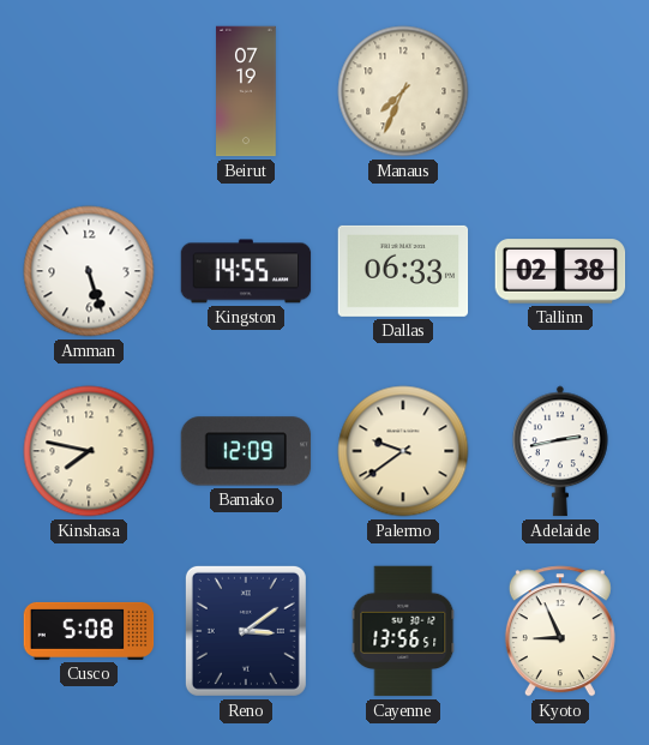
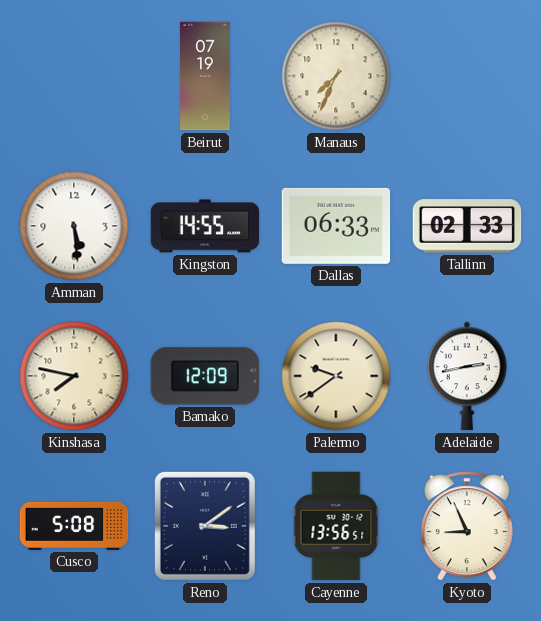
Amman: 5:27 -> 5:29 (74, 226)
Tallinn: 02:38 -> 02:33 (467, 226)
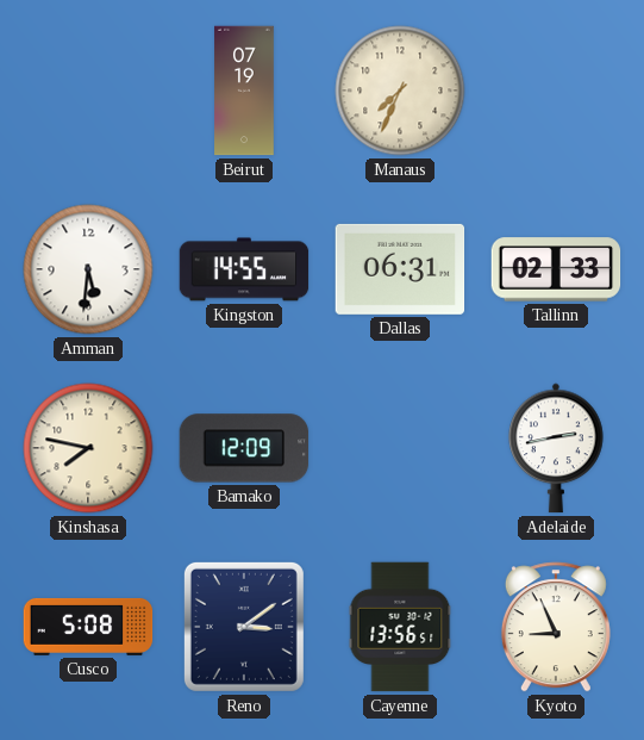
Amman: 5:29 -> 5:31 (88, 269)
Dallas: 06:33 -> 06:31 (400, 269)
Palermo: 9:39 -> none (336, 376)
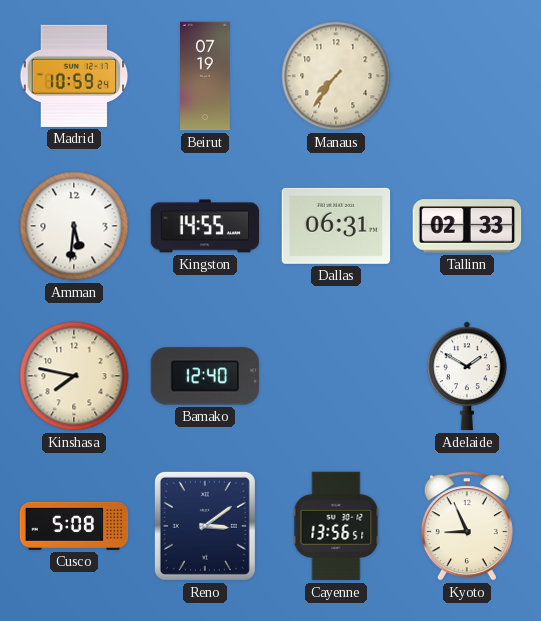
Madrid: none -> 10:59 (74, 76)
Manaus: 7:34 -> 7:36 (336, 76)
Bamako: 12:09 -> 12:40 (205, 376)
Adelaide: 2:43 -> 1:50 (467, 376)
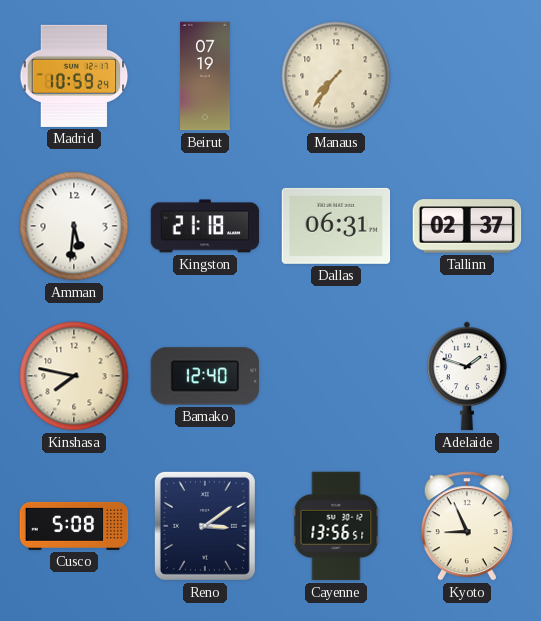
Kingston: 14:55 -> 21:18 (205, 226)
Tallinn: 02:33 -> 02:37 (467, 226)
Adelaide: 1:50 -> 1:48 (467, 376)
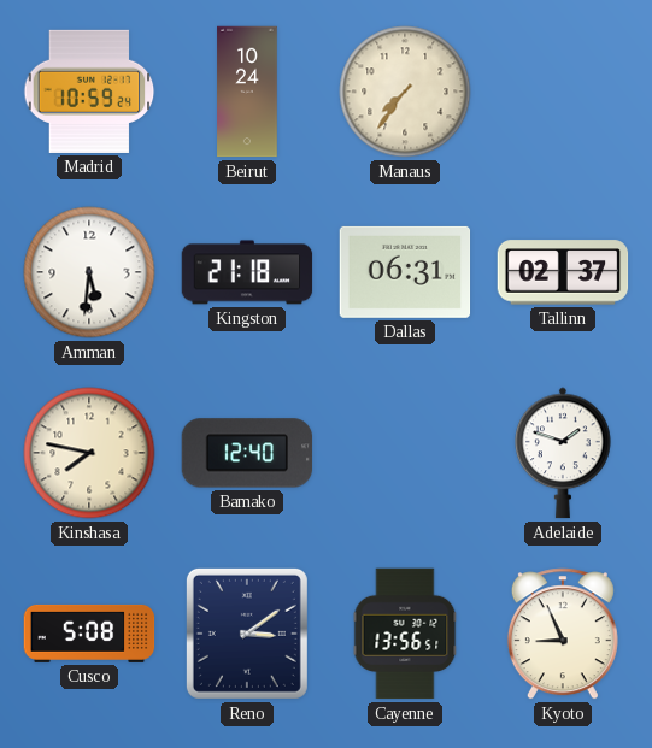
Beirut: 07:19 -> 10:24 (247, 92)
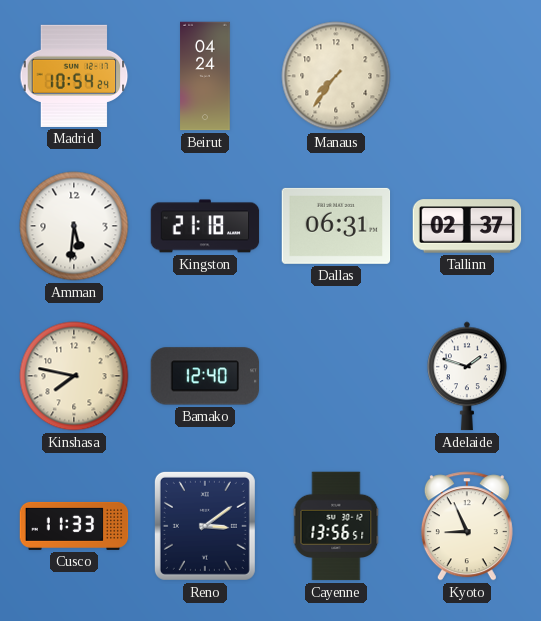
Madrid: 10:59 -> 10:54 (74, 76)
Beirut: 10:24 -> 04:24 (205, 76)
Cusco: 5:08 -> 11:33 (74, 526)
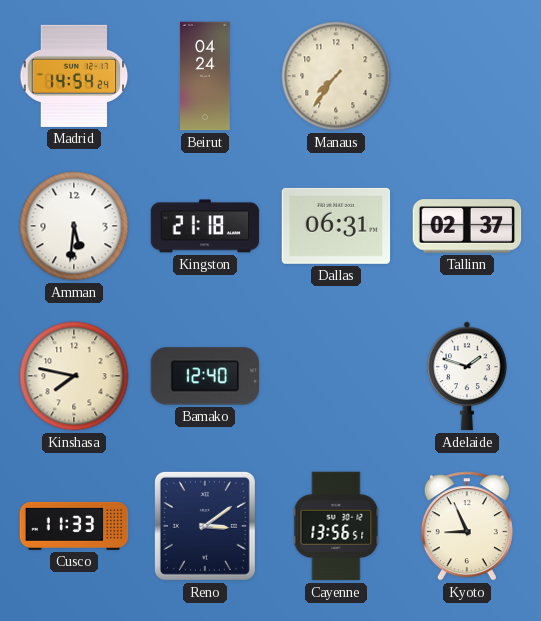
Madrid: 10:54 -> 14:54 (74, 76)
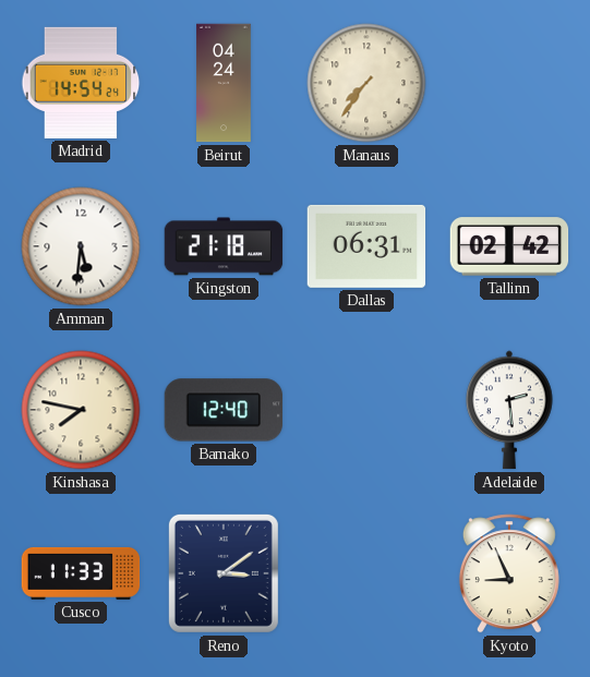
Tallinn: 02:37 -> 02:42 (509, 246)
Adelaide: 1:48 -> 2:29 (509, 410)
Cayenne: 13:56 -> none (336, 526)
